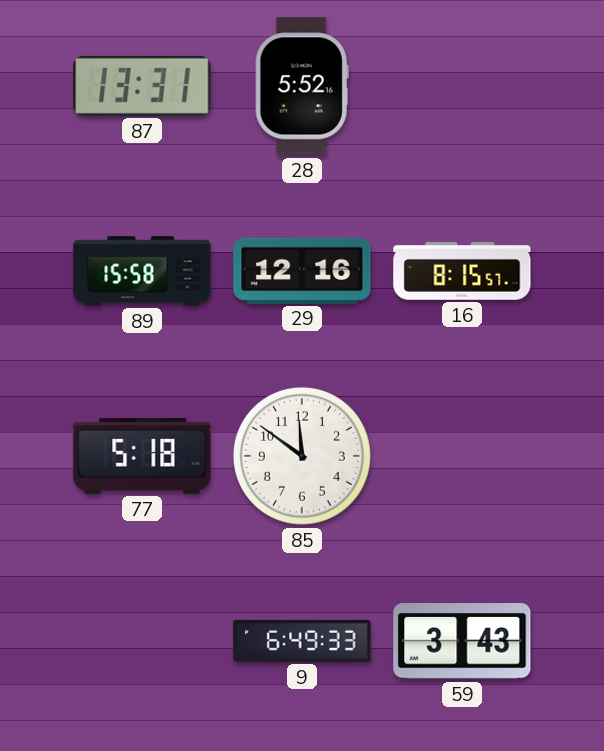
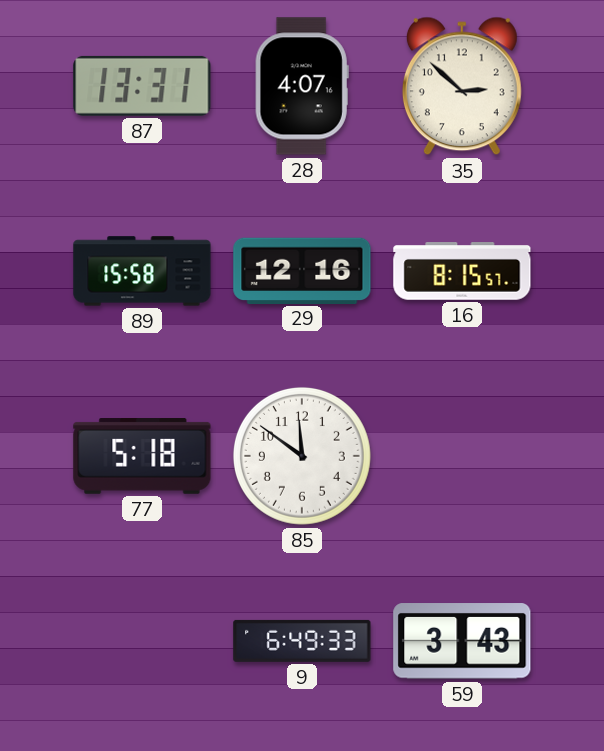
28: 5:52 -> 4:07 (302, 86)
35: none -> 2:52 (462, 86)
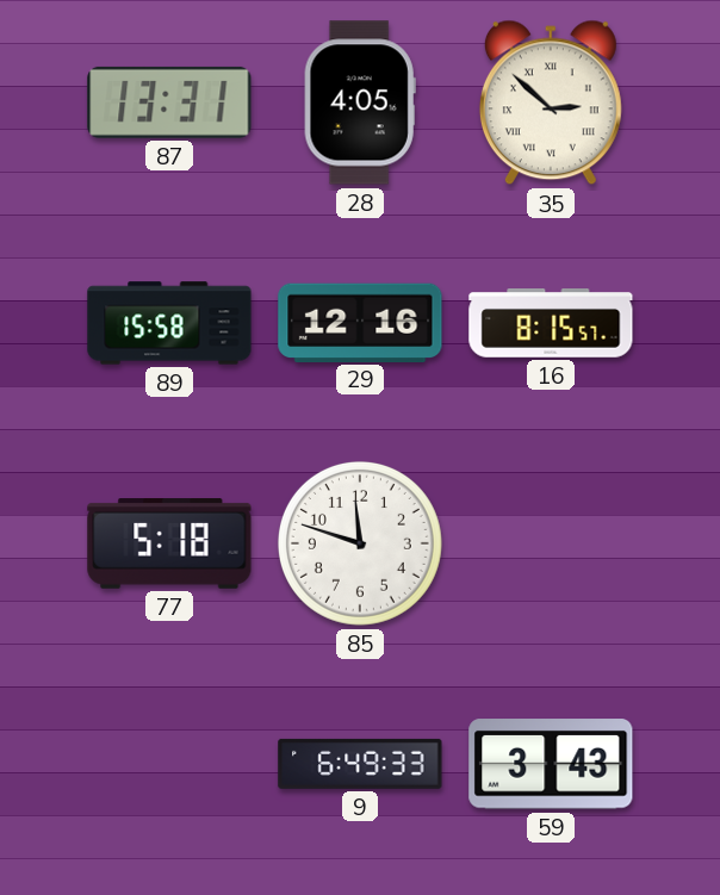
28: 4:07 -> 4:05 (360, 102)
35 numerals: Arabic -> Roman (551, 102)
85: 11:51 -> 11:48 (360, 543)
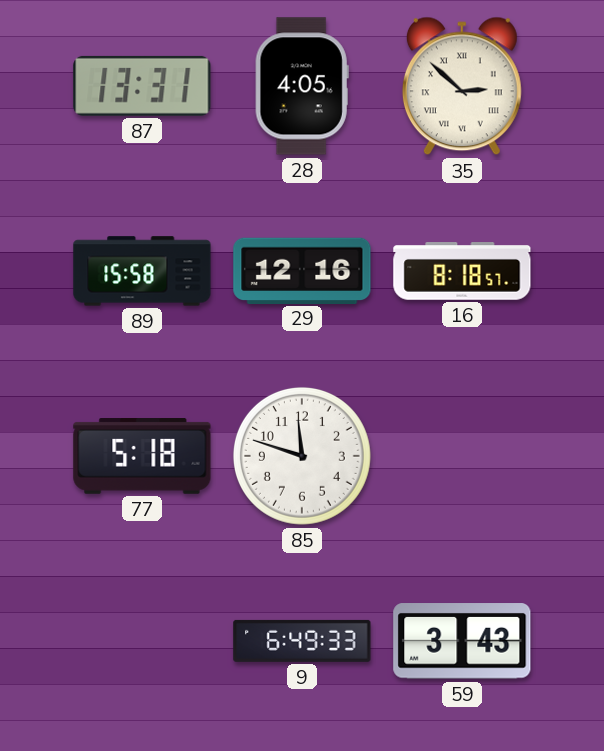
16: 8:15 -> 8:18 (462, 271)
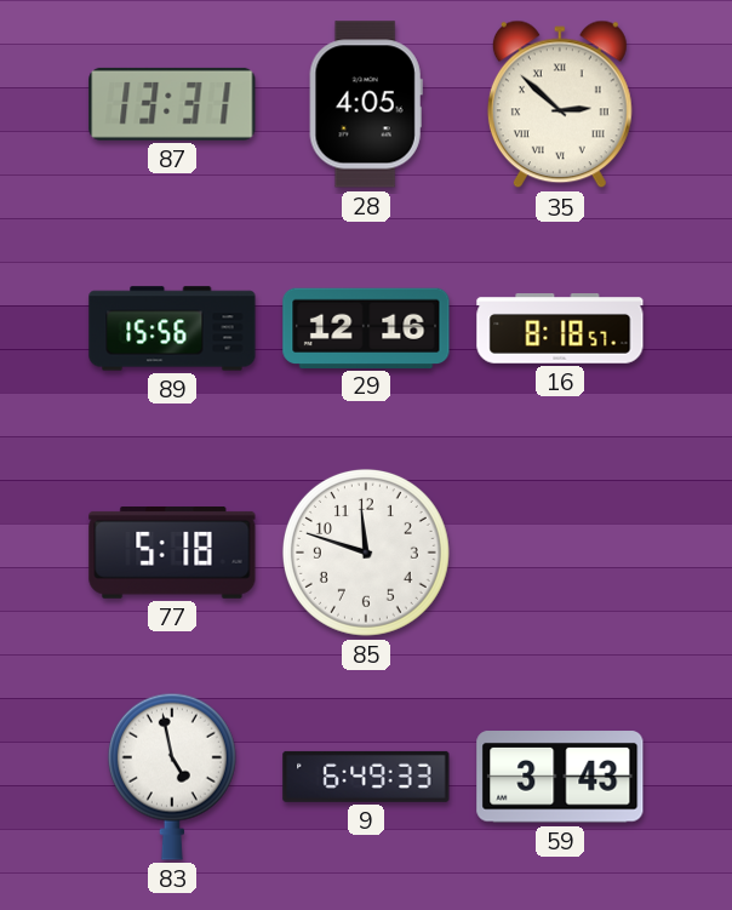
89: 15:58 -> 15:56 (172, 328)
83: none -> 4:58 (172, 777)
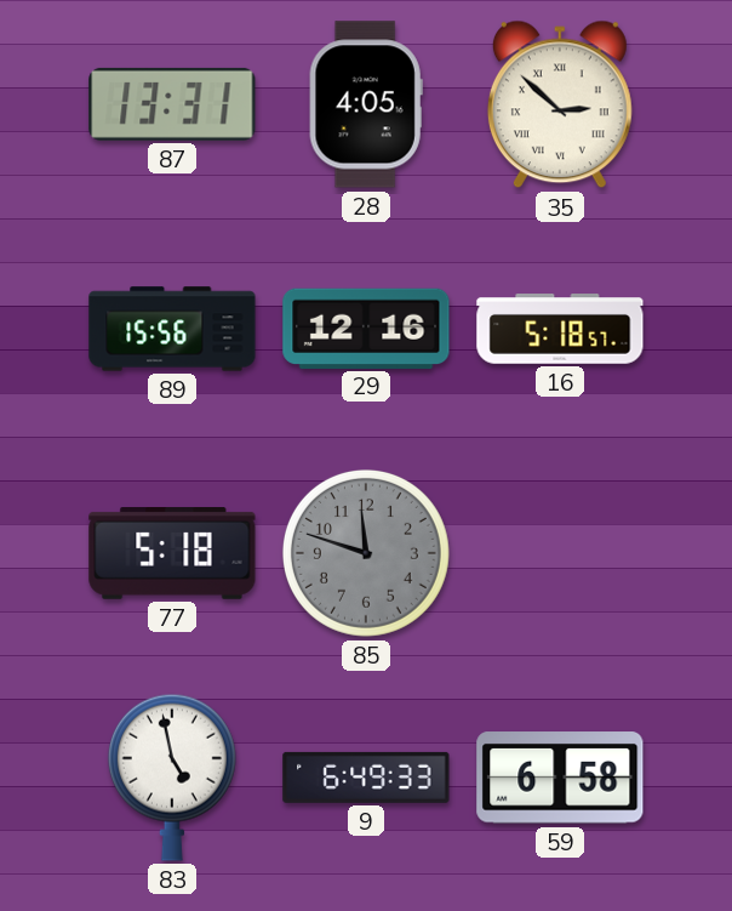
16: 8:18 -> 5:18 (560, 329)
85 dial: white -> grey (366, 553)
59: 3:43 -> 6:58 (560, 778)
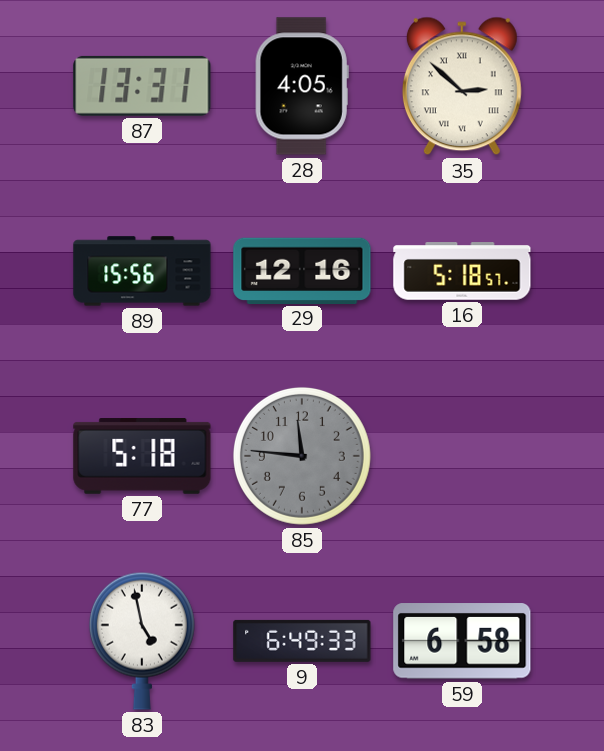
85: 11:48 -> 11:46 (302, 456)
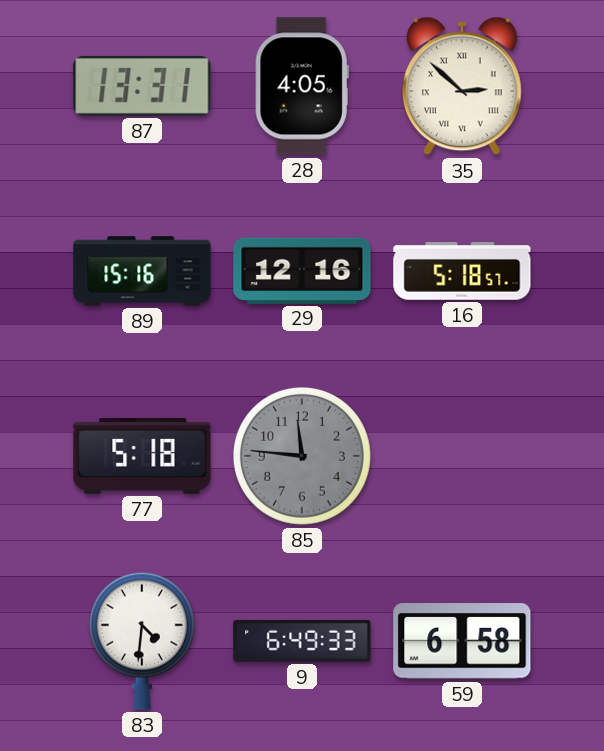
89: 15:56 -> 15:16 (142, 271)
83: 4:58 -> 4:31 (142, 641)
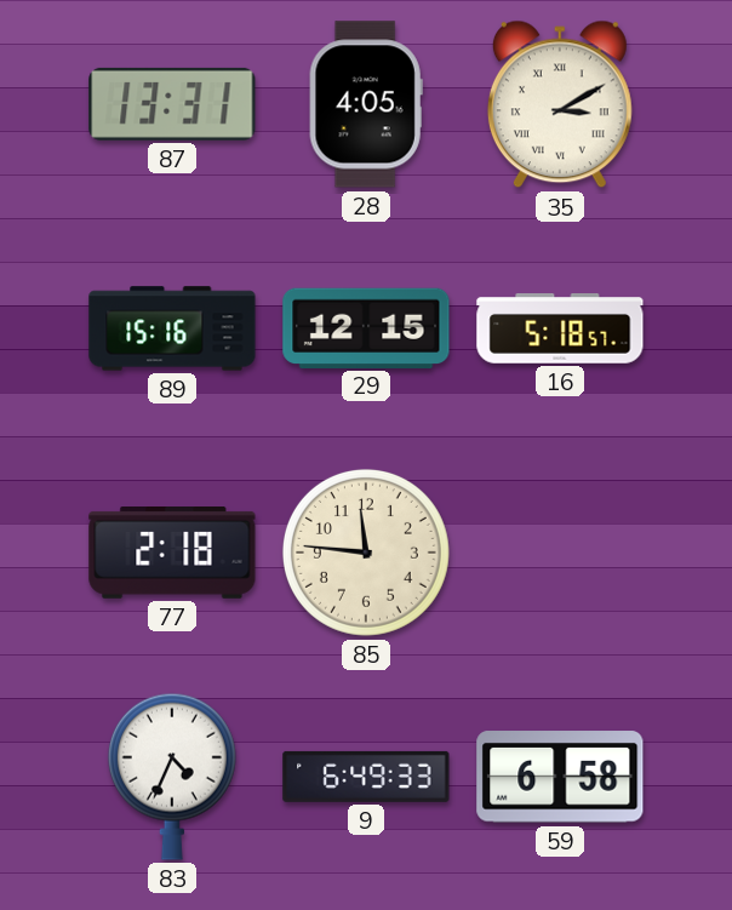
35: 2:52 -> 3:10 (560, 104)
29: 12:16 -> 12:15 (366, 327)
77: 5:18 -> 2:18 (172, 554)
85 dial: grey -> cream (366, 553)
83: 4:31 -> 4:34 (172, 777)
